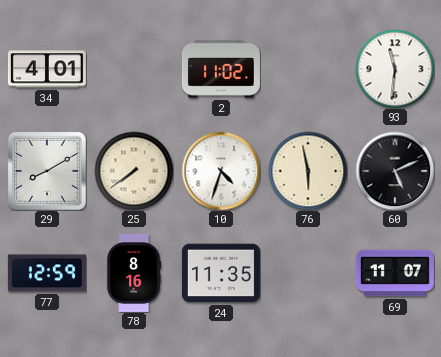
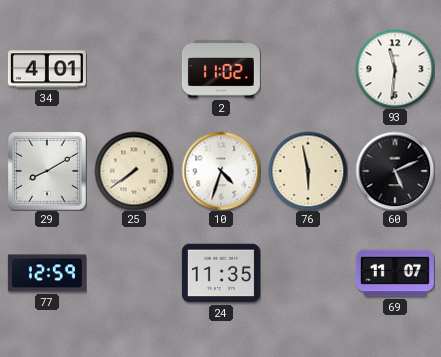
78: 8:16 -> none (134, 273)
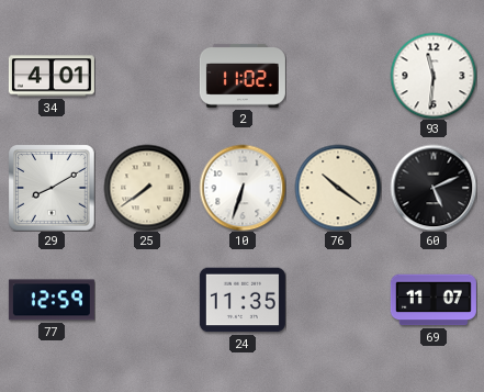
10: 4:33 -> 6:33 (243, 188)
76: 5:58 -> 10:21 (338, 188)
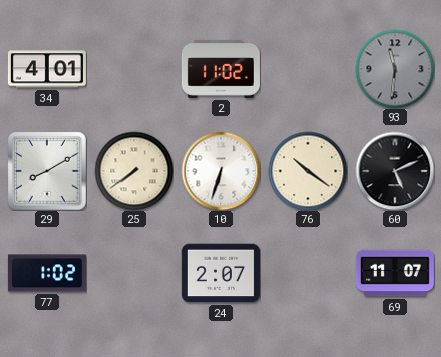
93 dial: white -> grey (395, 69)
77: 12:59 -> 1:02 (47, 273)
24: 11:35 -> 2:07 (221, 273)
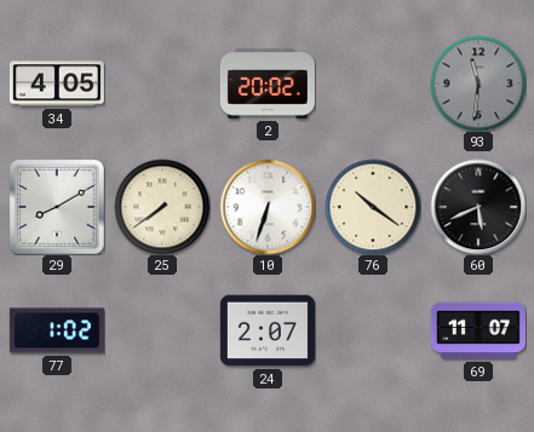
34: 4:01 -> 4:05 (57, 83)
2: 11:02 -> 20:02 (268, 83)
60: 5:11 -> 5:41 (478, 207)
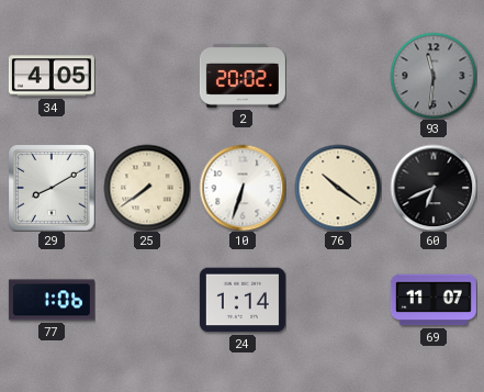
60: 5:41 -> 6:41 (434, 188)
77: 1:02 -> 1:06 (52, 300)
24: 2:07 -> 1:14 (243, 300)
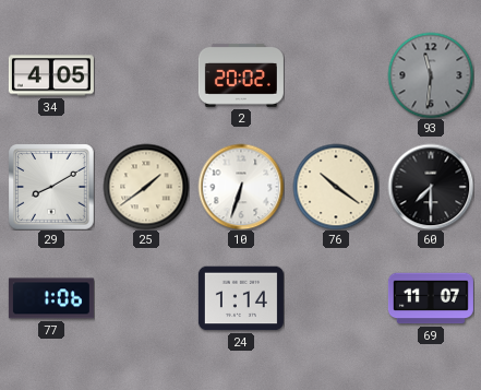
25: 7:39 -> 1:39 (146, 187)
60: 6:41 -> 7:30 (431, 187)
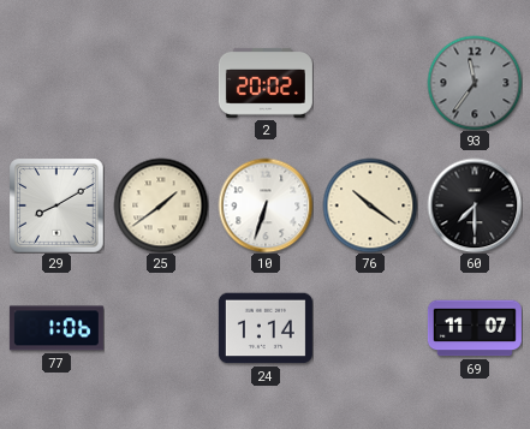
34: 4:05 -> none (51, 75)
93: 11:31 -> 11:36 (475, 83)
